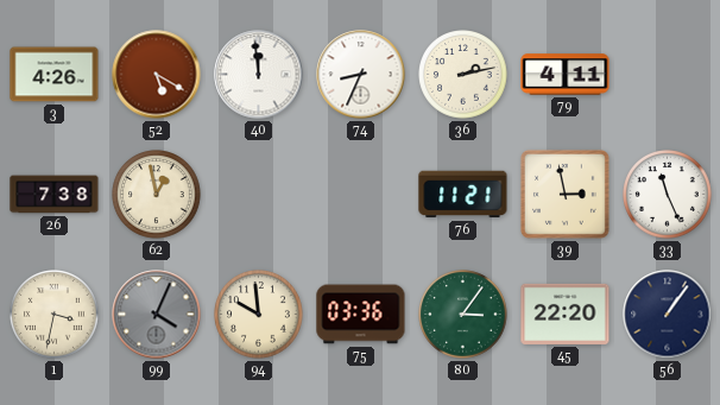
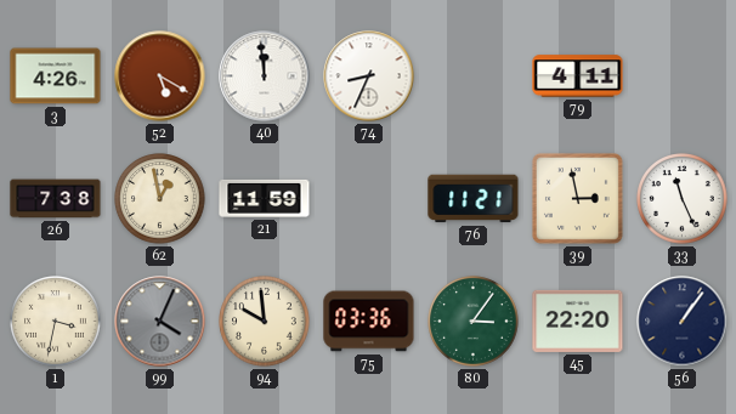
36: 2:13 -> none (463, 75)
21: none -> 11:59 (265, 198)
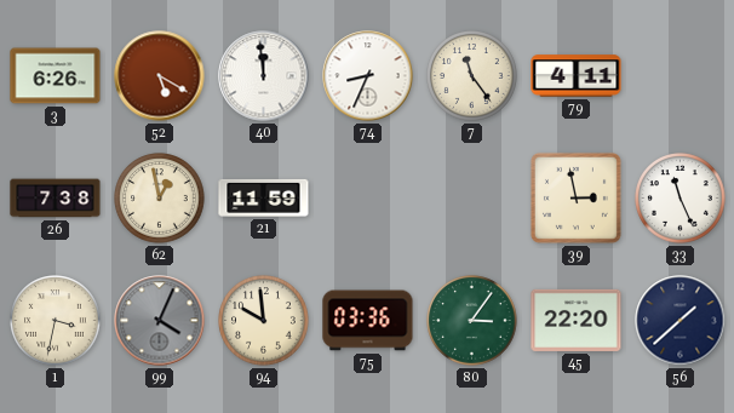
3: 4:26 -> 6:26 (56, 76)
7: none -> 11:24 (472, 76)
76: 11:21 -> none (474, 199)
56: 1:06 -> 1:38 (681, 321)
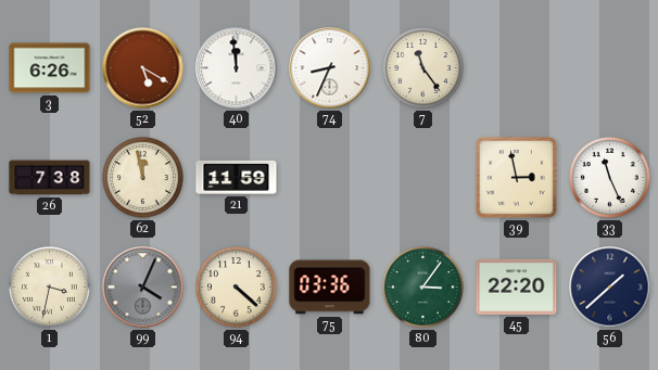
79: 4:11 -> none (577, 76)
62: 12:58 -> 11:58 (143, 178)
94: 9:59 -> 4:22 (237, 288)
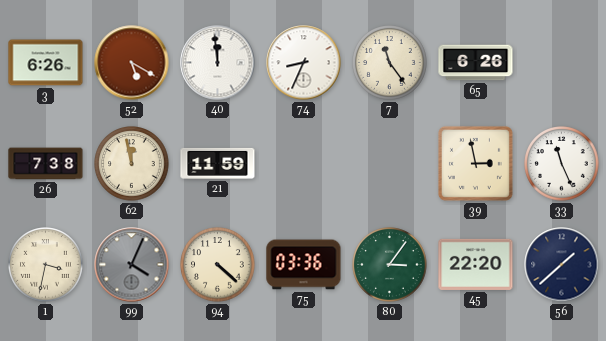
65: none -> 6:26 (476, 63)
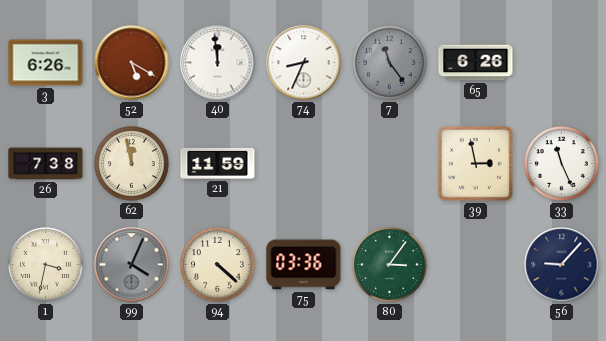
7 dial: cream -> grey (390, 63)
45: 22:20 -> none (476, 264)
56: 1:38 -> 9:07 (562, 265)
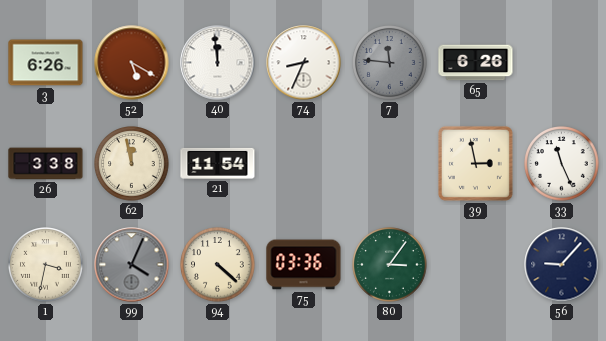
7: 11:24 -> 11:46 (390, 63)
26: 7:38 -> 3:38 (46, 164)
21: 11:59 -> 11:54 (218, 163)
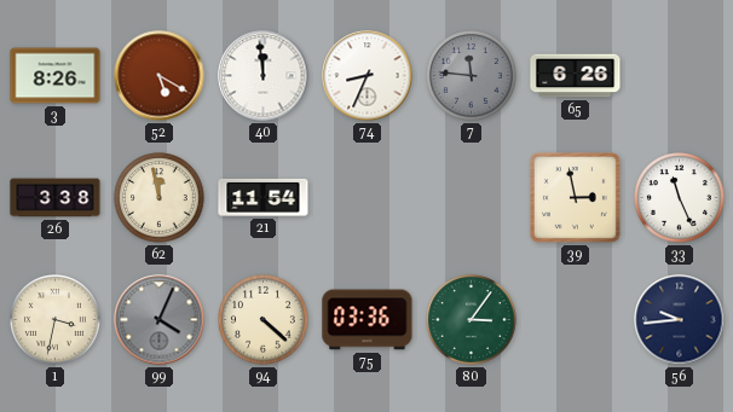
3: 6:26 -> 8:26 (56, 76)
56: 9:07 -> 9:44 (680, 320)
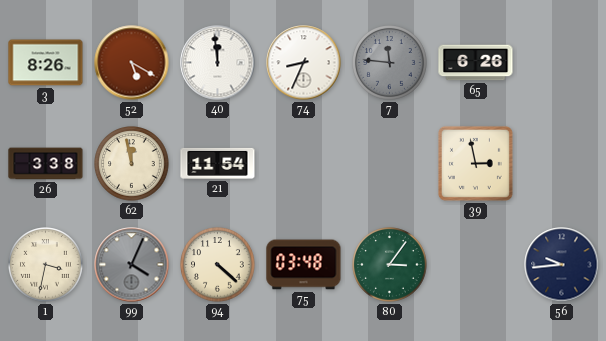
33: 11:26 -> none (680, 198)
75: 03:36 -> 03:48 (304, 265)
